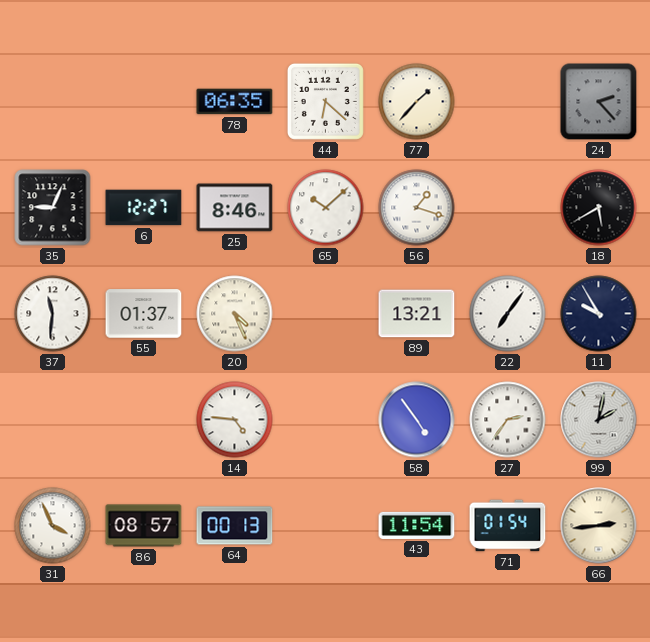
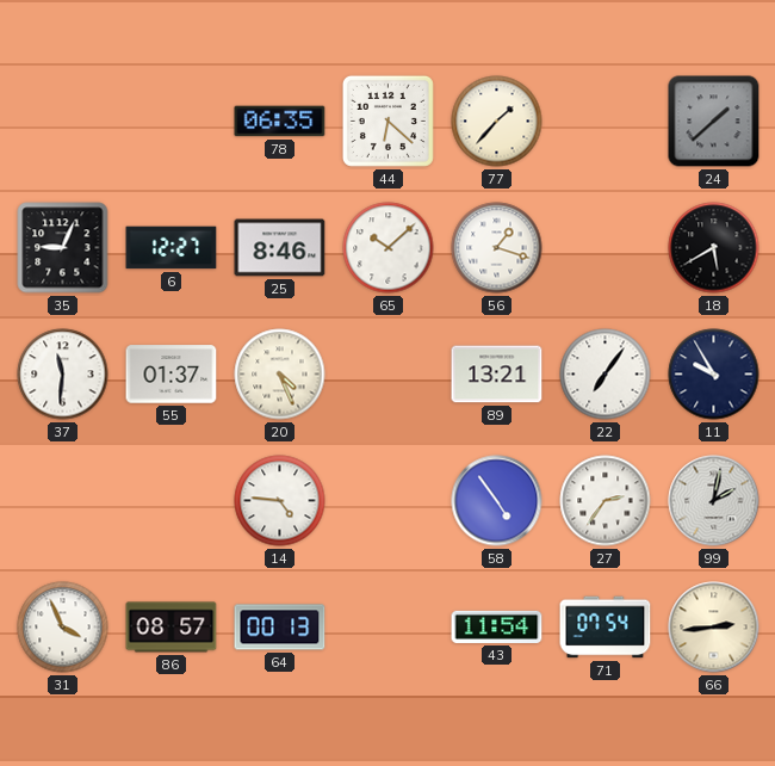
24: 2:23 -> 1:38 (714, 122)
71: 01:54 -> 07:54 (606, 628)
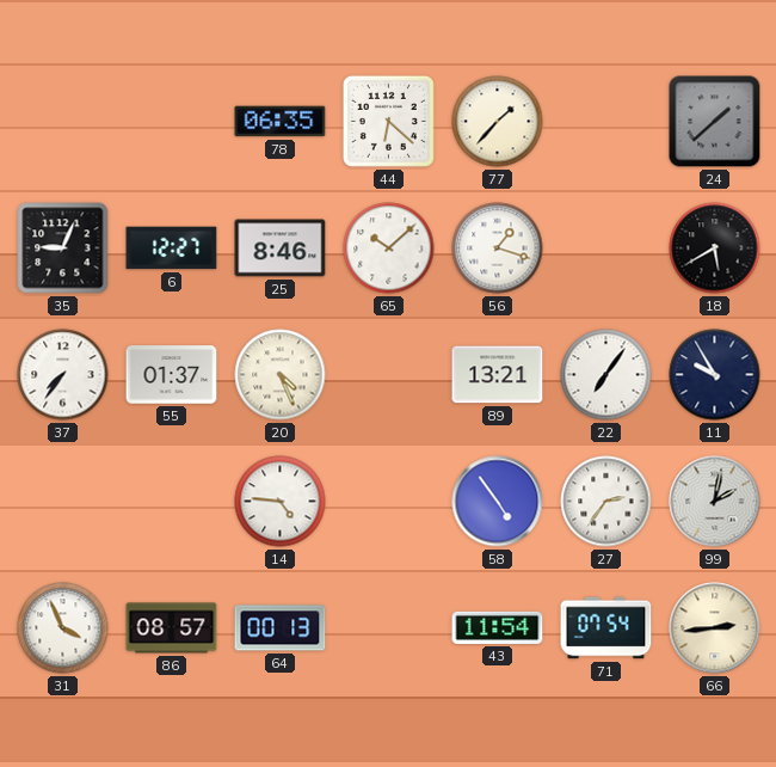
37: 11:31 -> 7:36 (63, 375)
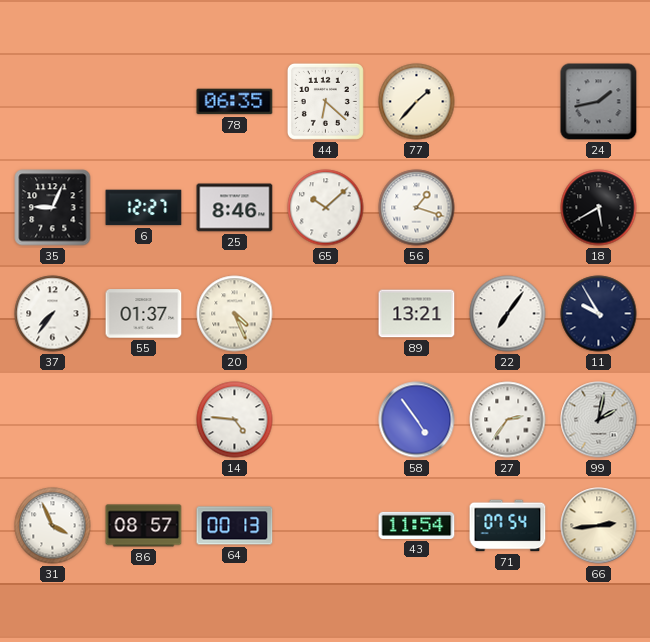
24: 1:38 -> 1:43 (599, 102)
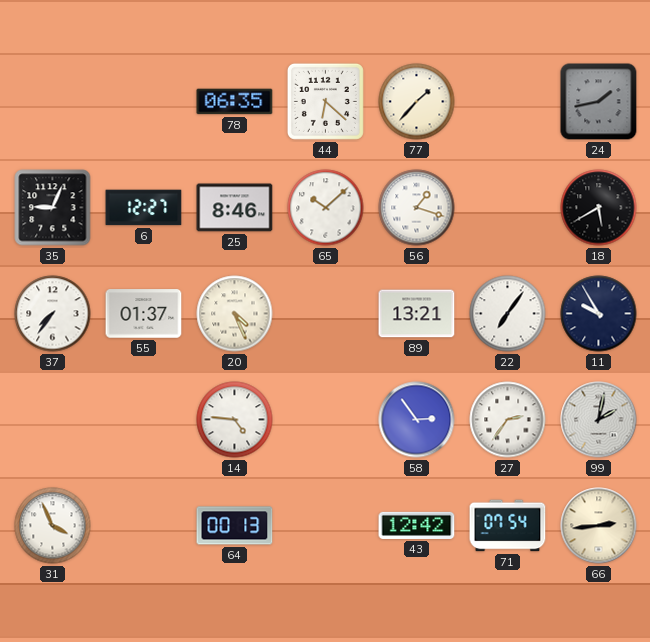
58: 4:54 -> 2:54 (417, 420)
86: 08:57 -> none (144, 526)
43: 11:54 -> 12:42 (417, 525)
